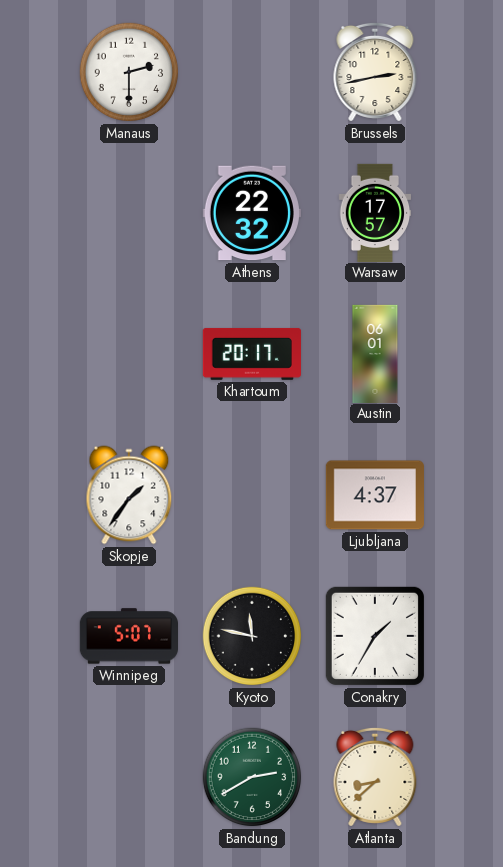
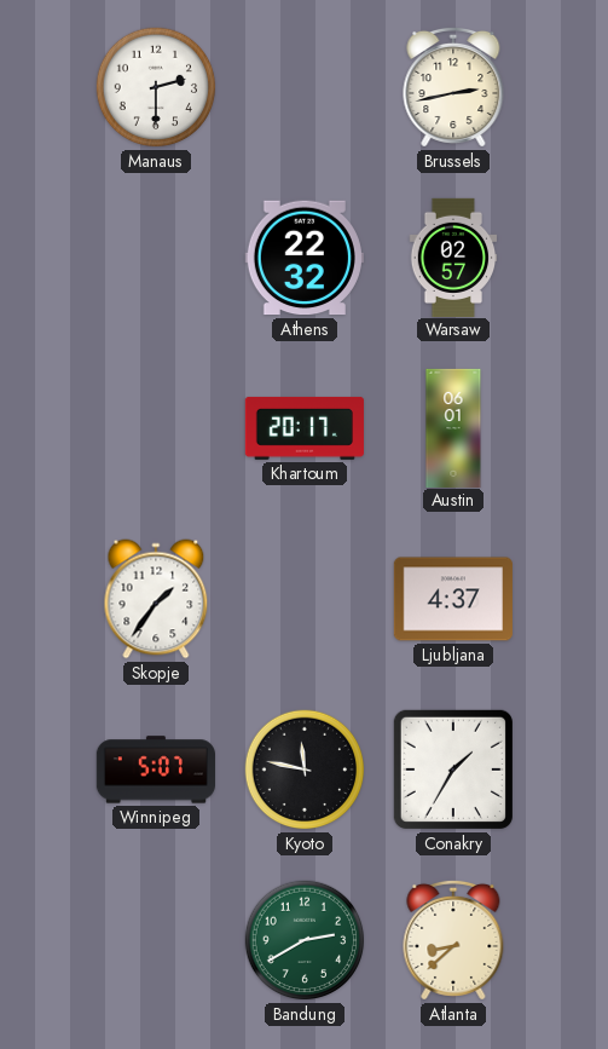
Warsaw: 17:57 -> 02:57 (453, 257)
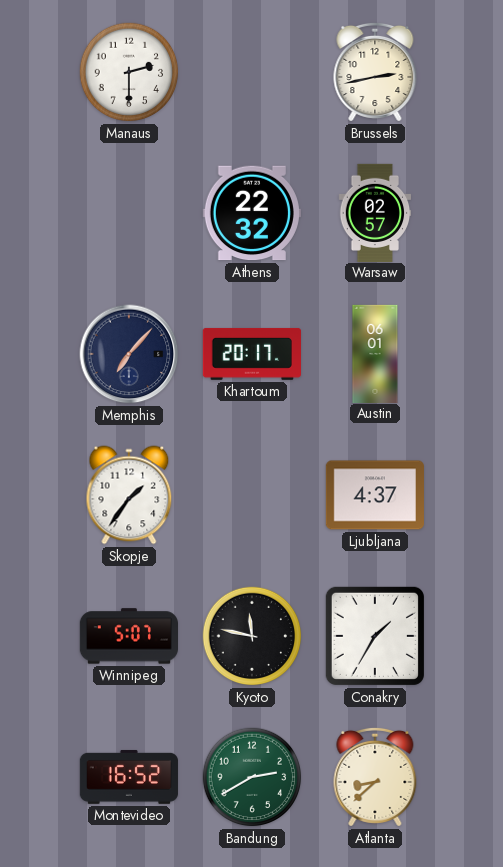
Memphis: none -> 7:07 (129, 354)
Montevideo: none -> 16:52 (129, 777)
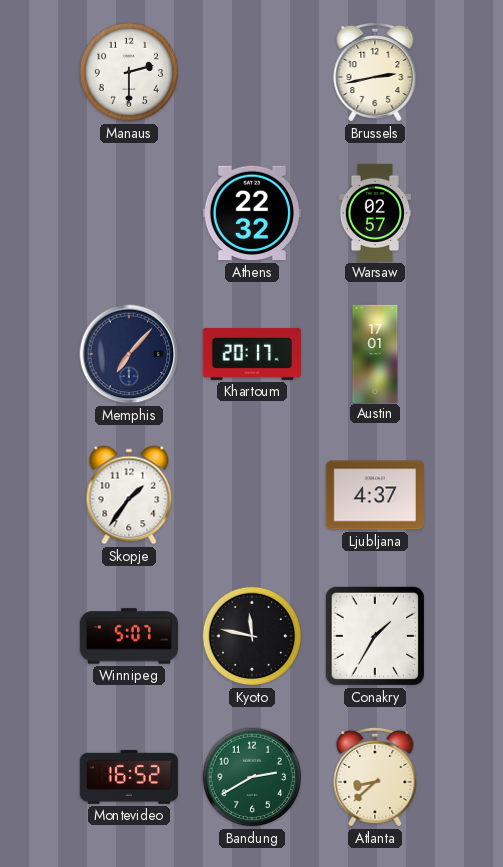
Austin: 06:01 -> 17:01 (375, 353)
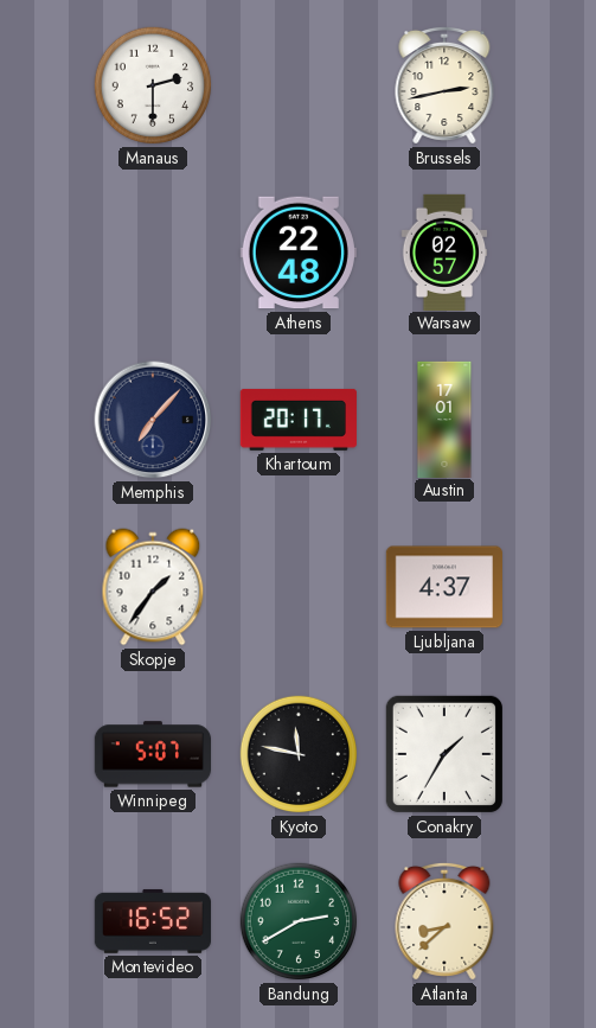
Athens: 22:32 -> 22:48 (299, 253)
